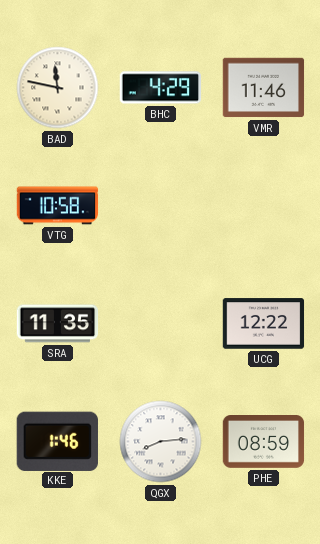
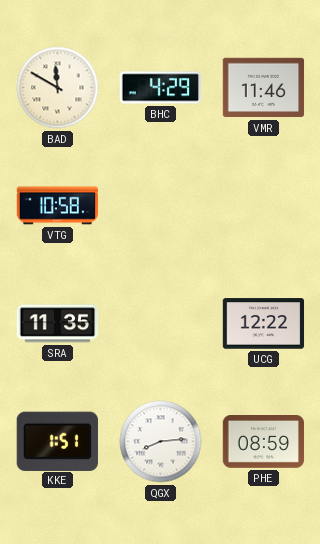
BAD: 11:47 -> 11:50 (58, 88)
KKE: 1:46 -> 1:51 (57, 441)
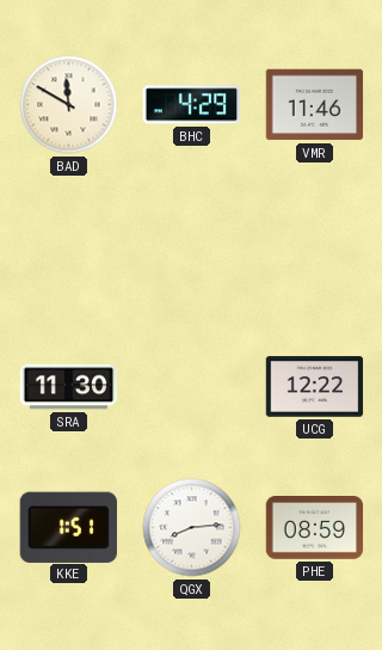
VTG: 10:58 -> none (58, 206)
SRA: 11:35 -> 11:30 (69, 387)
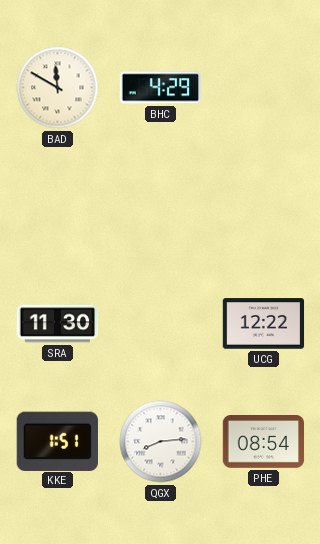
VMR: 11:46 -> none (315, 105)
PHE: 08:59 -> 08:54 (264, 442)
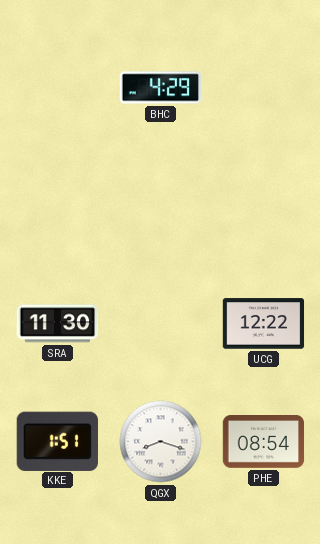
BAD: 11:50 -> none (58, 88)
QGX: 8:14 -> 8:18 (161, 442)
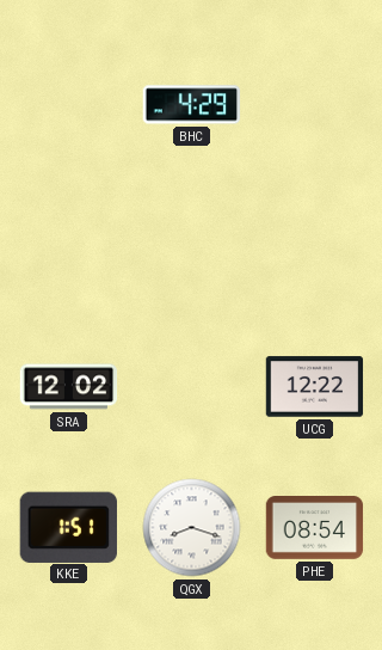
SRA: 11:30 -> 12:02 (69, 387)
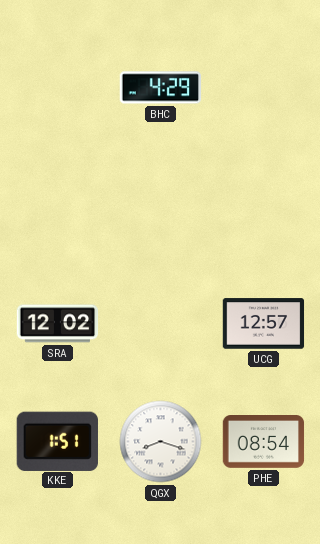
UCG: 12:22 -> 12:57 (264, 324)
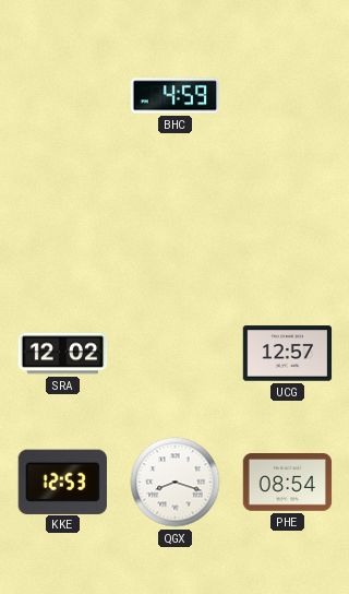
BHC: 4:29 -> 4:59 (176, 96)
KKE: 1:51 -> 12:53 (62, 482)
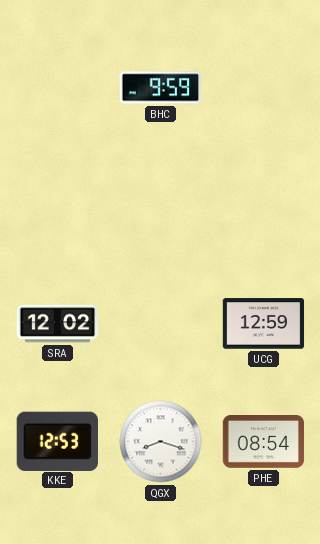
BHC: 4:59 -> 9:59 (161, 88)
UCG: 12:57 -> 12:59 (264, 324)
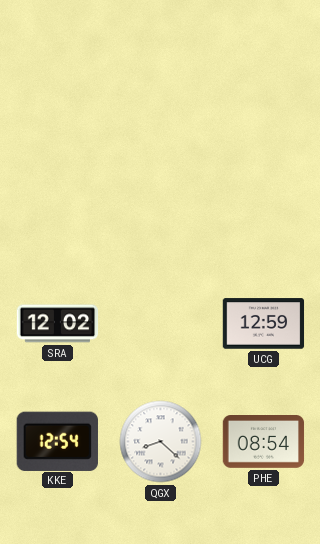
BHC: 9:59 -> none (161, 88)
KKE: 12:53 -> 12:54 (57, 441)
QGX: 8:18 -> 8:22 (161, 442)
